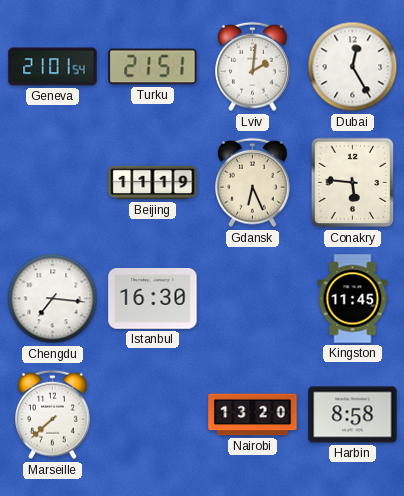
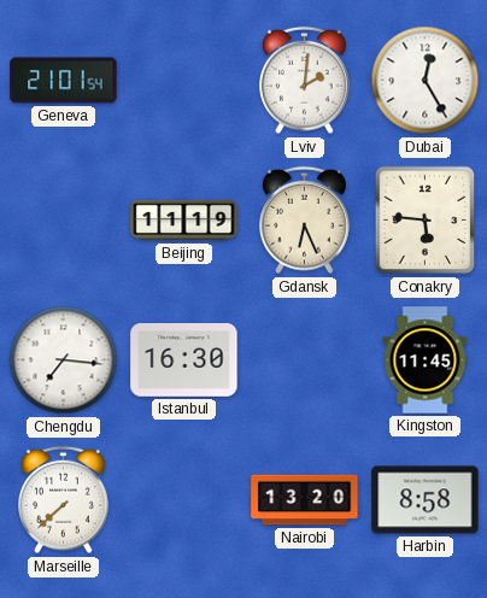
Turku: 21:51 -> none (153, 67)
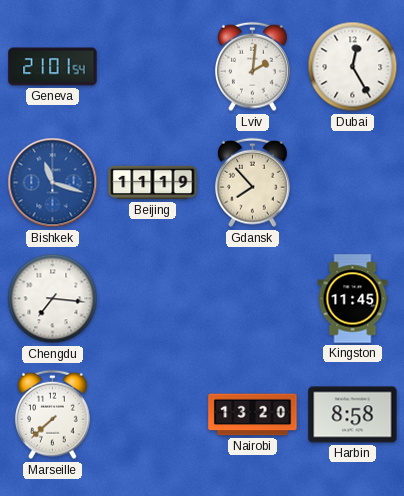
Bishkek: none -> 11:18 (53, 183)
Gdansk: 6:26 -> 7:53 (253, 183)
Conakry: 5:46 -> none (426, 221)
Istanbul: 16:30 -> none (184, 360)
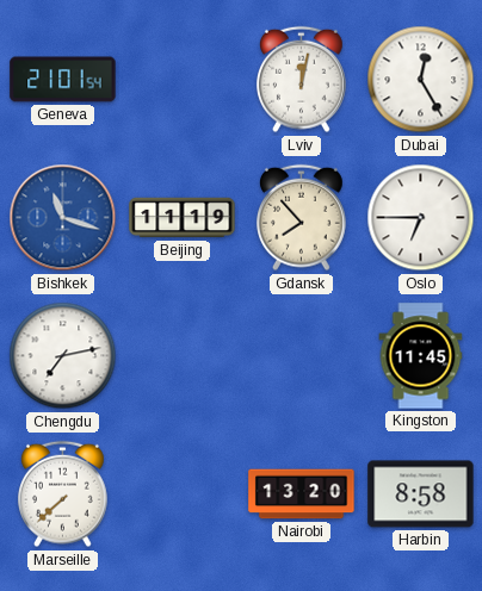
Lviv: 2:01 -> 12:02 (302, 80)
Oslo: none -> 6:45 (421, 218)
Chengdu: 7:16 -> 7:13 (63, 356)
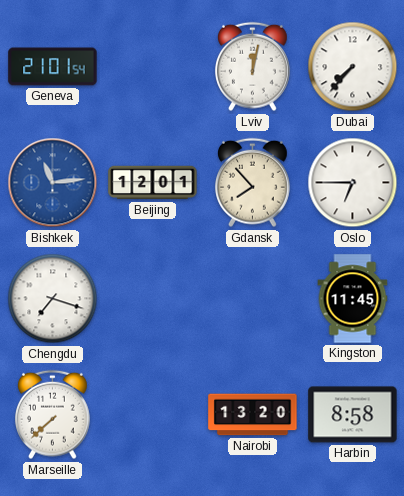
Dubai: 12:25 -> 7:37 (353, 67)
Bishkek: 11:18 -> 11:14 (53, 183)
Beijing: 11:19 -> 12:01 (153, 183)
Chengdu: 7:13 -> 7:18 (53, 299)
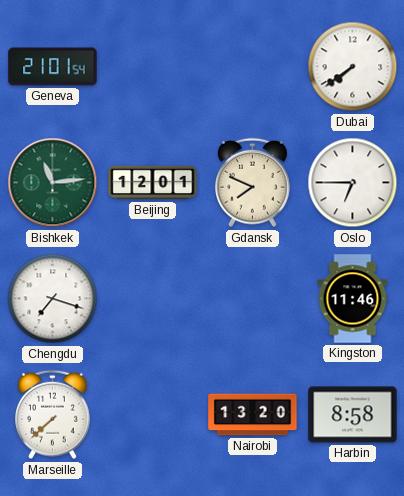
Lviv: 12:02 -> none (253, 67)
Dubai: 7:37 -> 7:39 (353, 67)
Bishkek dial: blue -> green (53, 183)
Gdansk: 7:53 -> 7:49 (253, 183)
Kingston: 11:45 -> 11:46 (353, 299)
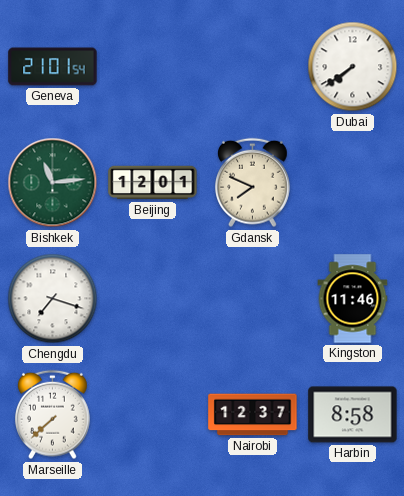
Oslo: 6:45 -> none (353, 183)
Nairobi: 13:20 -> 12:37 (253, 415)
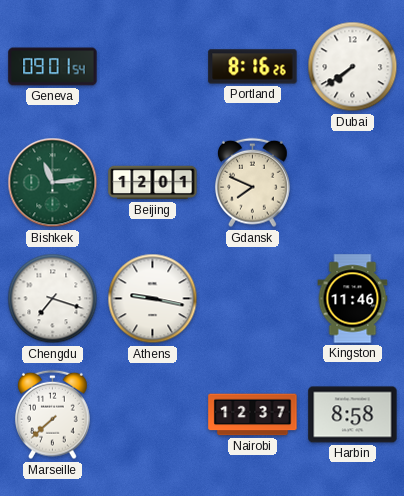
Geneva: 21:01 -> 09:01 (53, 67)
Portland: none -> 8:16 (253, 67)
Athens: none -> 9:17 (153, 299)
